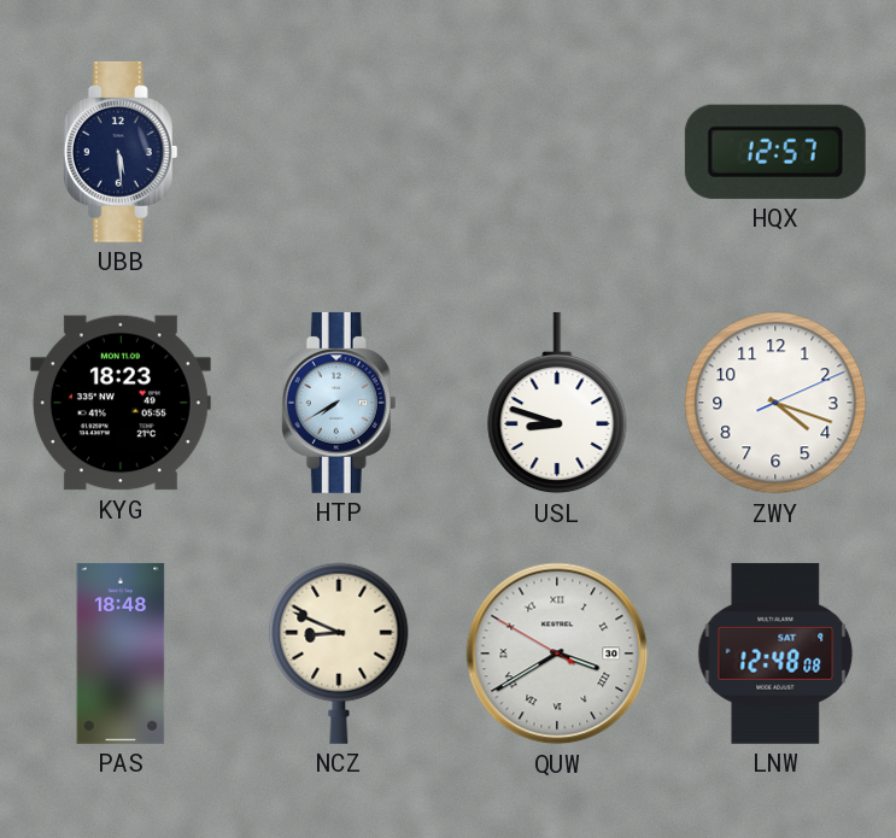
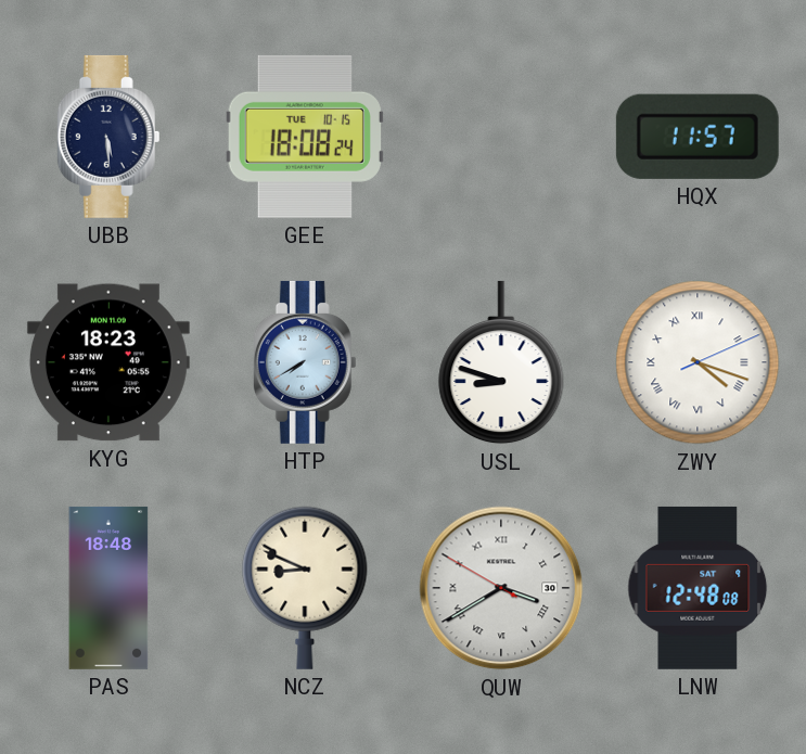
GEE: none -> 18:08 (305, 137)
HQX: 12:57 -> 11:57 (698, 137)
ZWY numerals: Arabic -> Roman (698, 362)
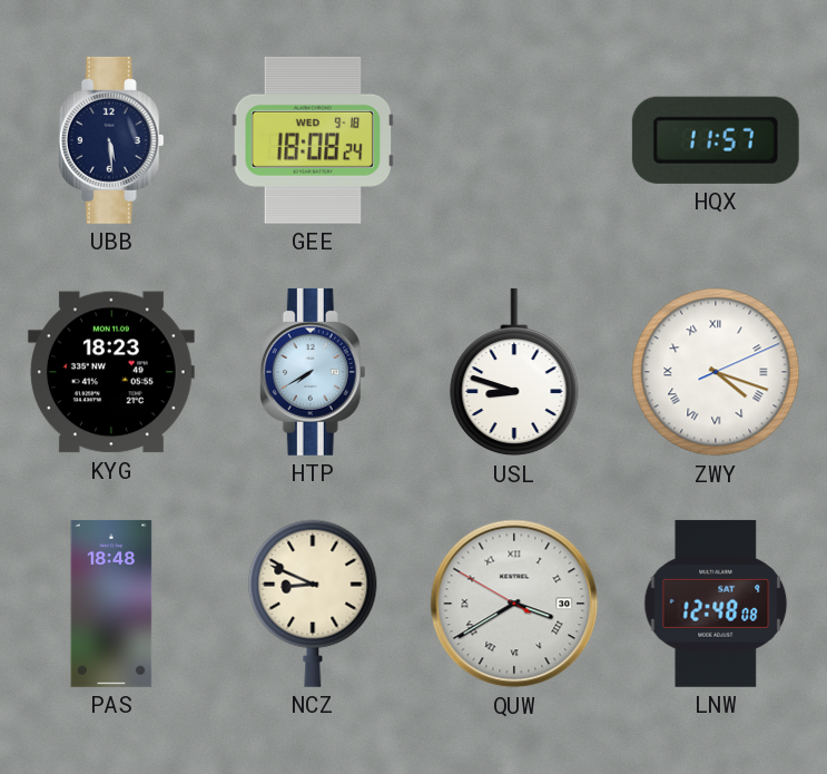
GEE date: TUE 10-15 -> WED 9-18 (313, 140)
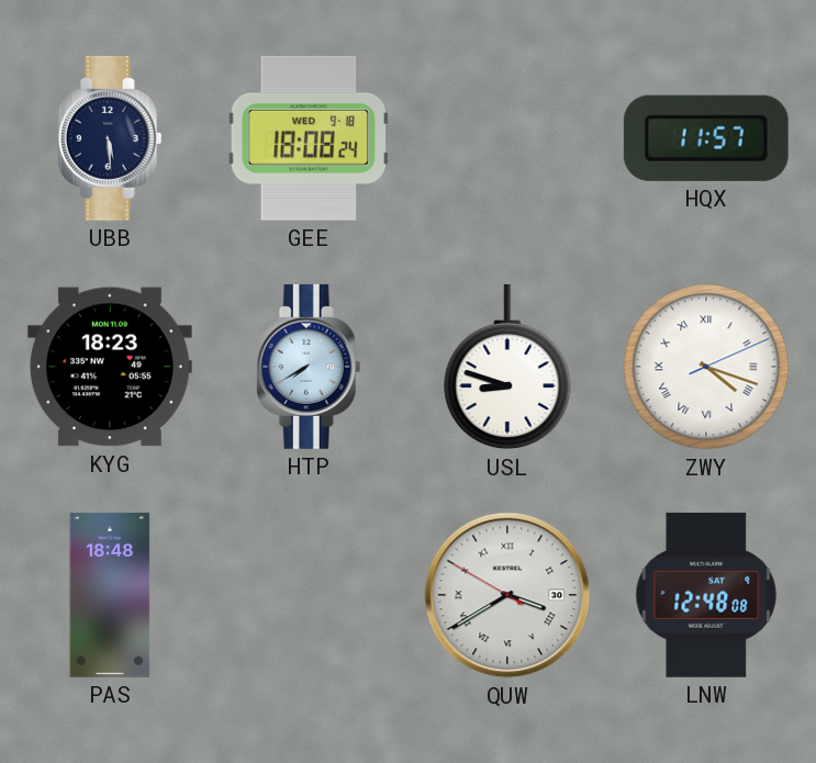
NCZ: 8:49 -> none (313, 604)
